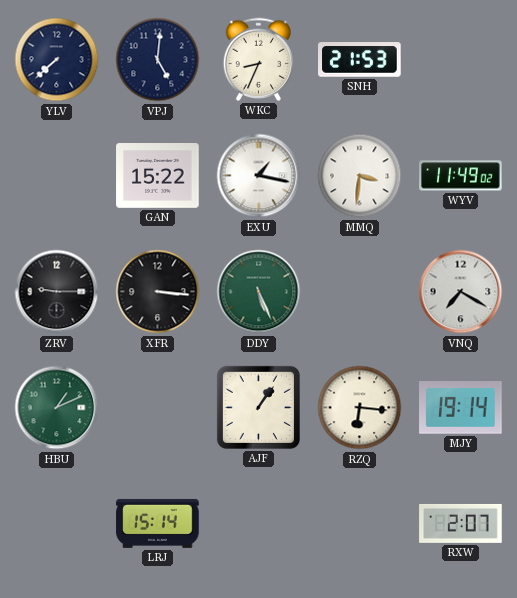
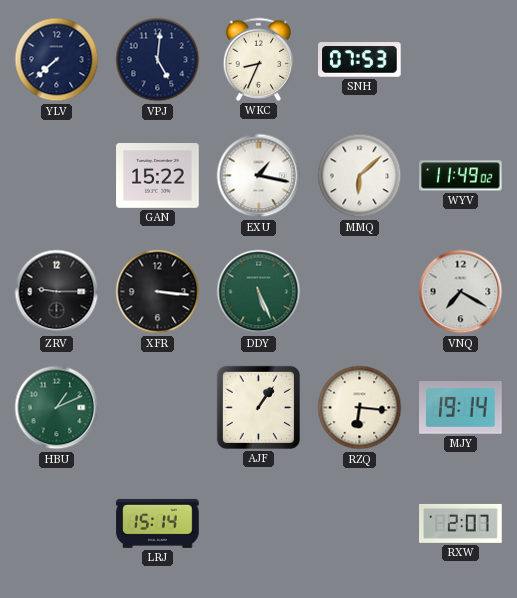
SNH: 21:53 -> 07:53 (360, 60)
MMQ: 3:31 -> 6:08 (360, 176)
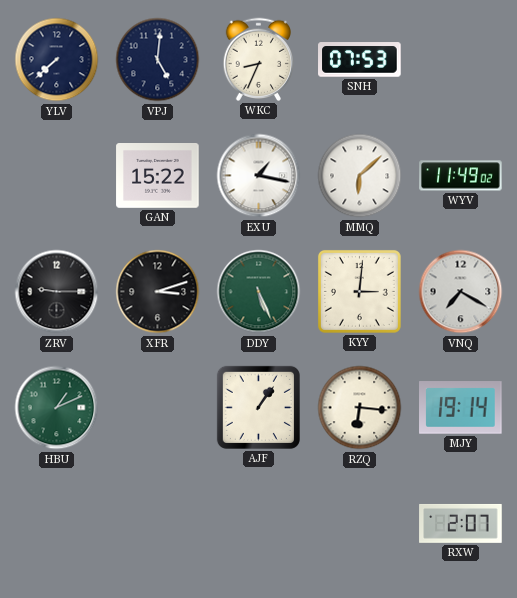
XFR: 3:16 -> 3:12 (158, 292)
KYY: none -> 3:01 (359, 291)
LRJ: 15:14 -> none (158, 523)
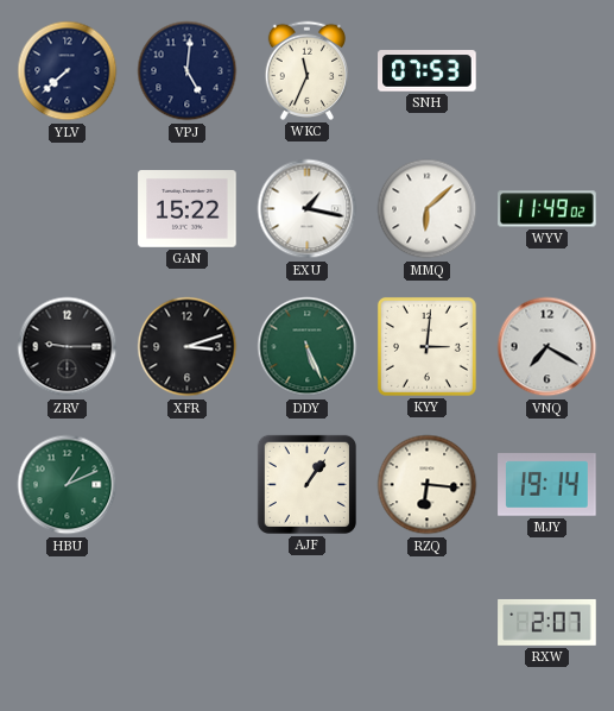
WKC: 8:34 -> 11:34 (306, 70)
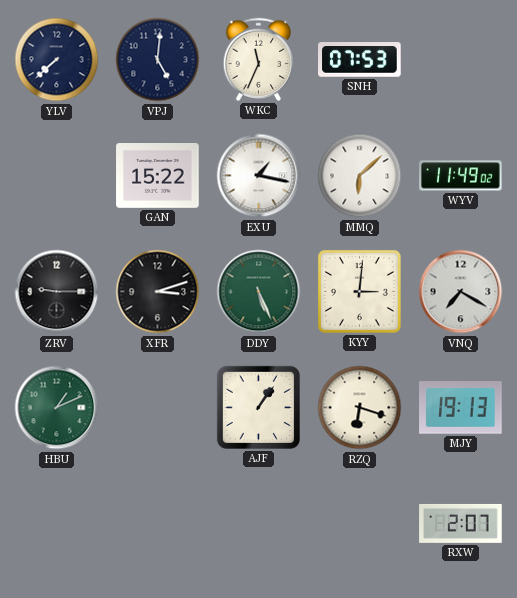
RZQ: 6:16 -> 6:18 (360, 408)
MJY: 19:14 -> 19:13 (461, 408)
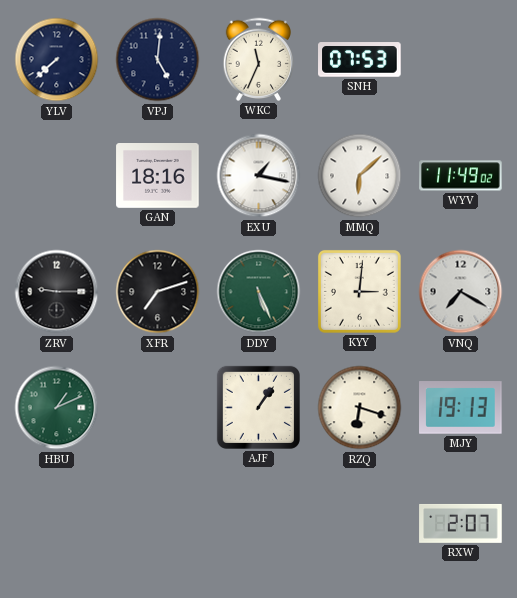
GAN: 15:22 -> 18:16 (158, 176)
XFR: 3:12 -> 7:12 (158, 292)
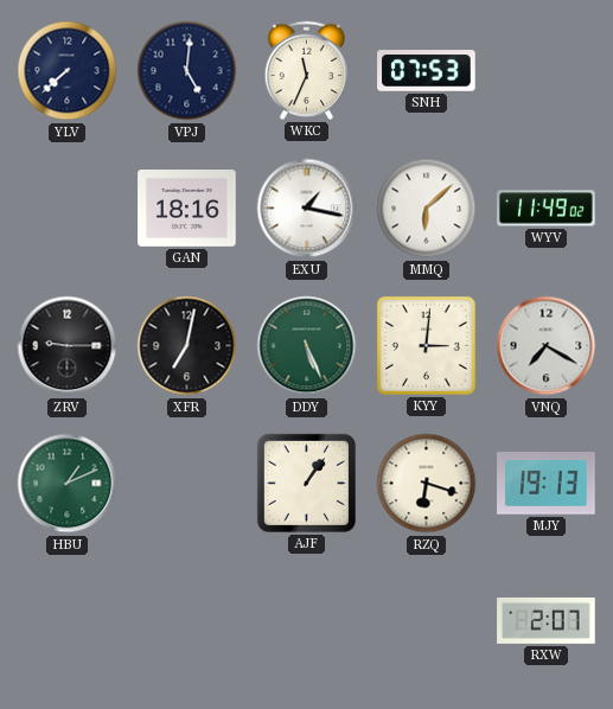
XFR: 7:12 -> 7:02 (187, 346)
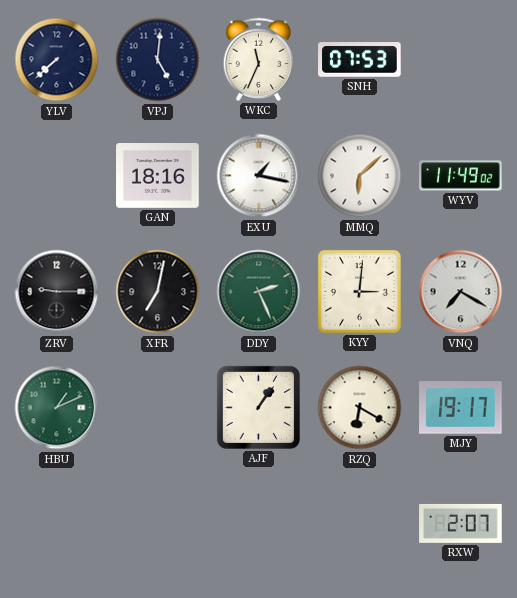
DDY: 5:26 -> 2:26 (259, 292)
RZQ: 6:18 -> 6:20 (360, 408)
MJY: 19:13 -> 19:17 (461, 408)
